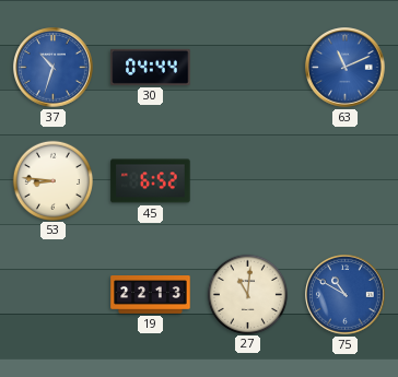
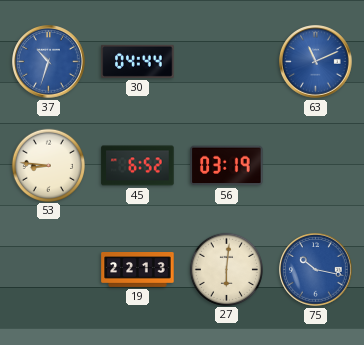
56: none -> 03:19 (227, 166)
27: 11:01 -> 6:01 (226, 269)
75: 10:50 -> 10:17 (316, 270)
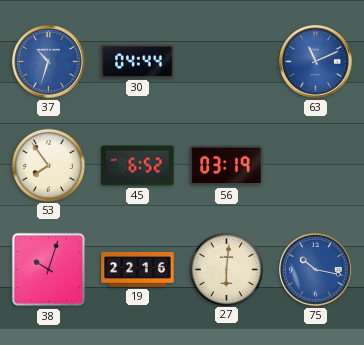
53: 8:46 -> 7:54 (48, 165)
38: none -> 10:03 (49, 270)
19: 22:13 -> 22:16 (138, 270)
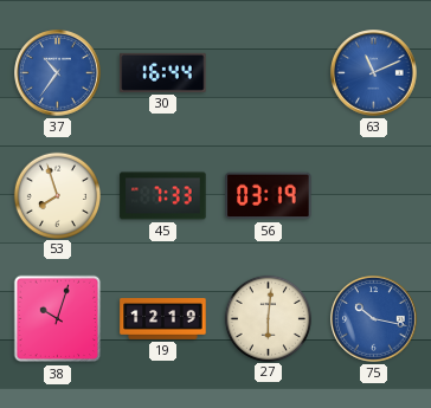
37: 10:33 -> 10:36 (58, 73)
30: 04:44 -> 16:44 (163, 72)
53: 7:54 -> 7:57 (57, 195)
45: 6:52 -> 7:33 (163, 196)
19: 22:16 -> 12:19 (163, 319)
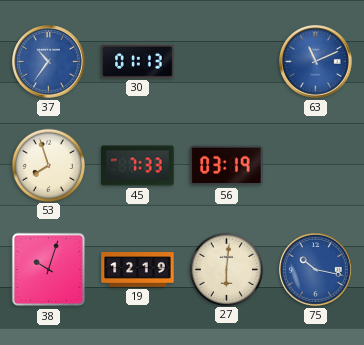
30: 16:44 -> 01:13 (138, 61)
